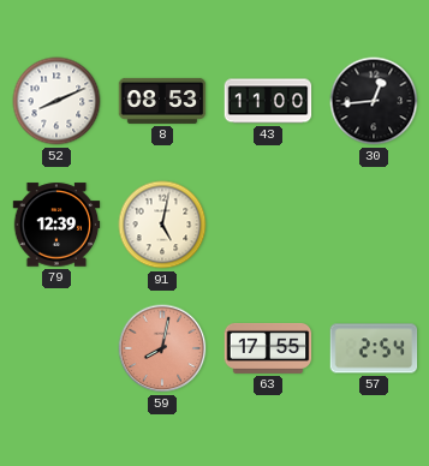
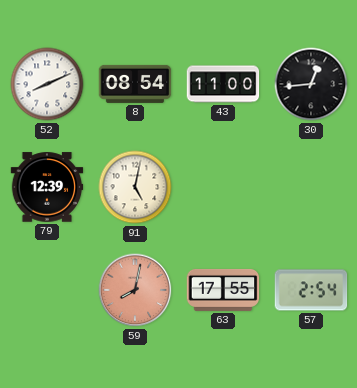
8: 08:53 -> 08:54 (135, 84)
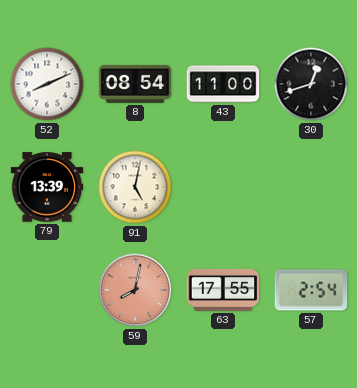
30: 12:44 -> 12:42 (311, 84)
79: 12:39 -> 13:39 (47, 187)
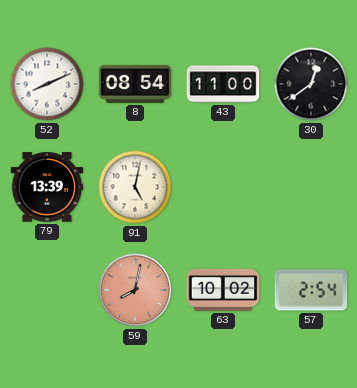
30: 12:42 -> 12:39 (311, 84)
63: 17:55 -> 10:02 (223, 290)
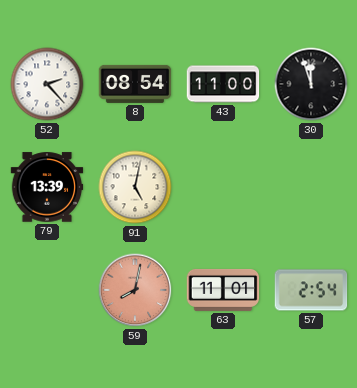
52: 8:11 -> 2:23 (47, 84)
30: 12:39 -> 11:57 (311, 84)
63: 10:02 -> 11:01 (223, 290)
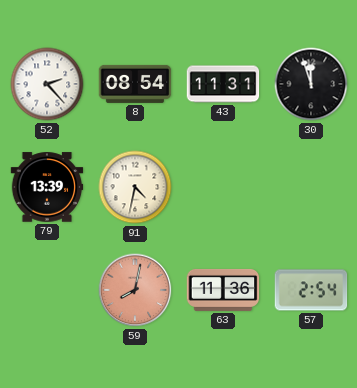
43: 11:00 -> 11:31 (223, 84)
91: 5:02 -> 4:32 (135, 187)
63: 11:01 -> 11:36 (223, 290)
